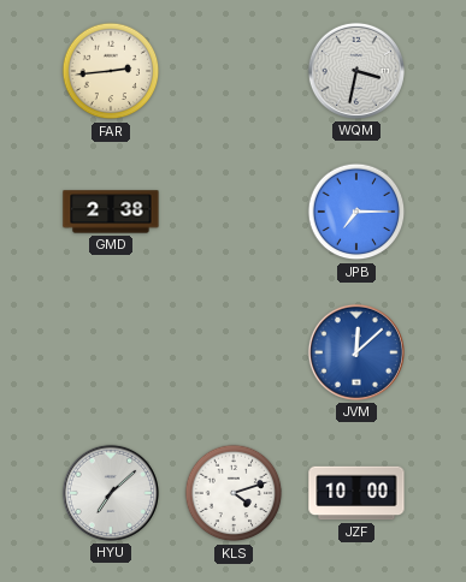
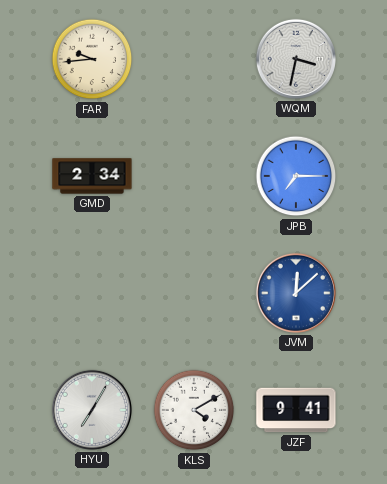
FAR: 2:44 -> 9:44 (92, 59)
GMD: 2:38 -> 2:34 (92, 176)
HYU: 7:08 -> 7:05 (92, 410)
KLS: 4:12 -> 4:10 (194, 410)
JZF: 10:00 -> 9:41 (296, 410)
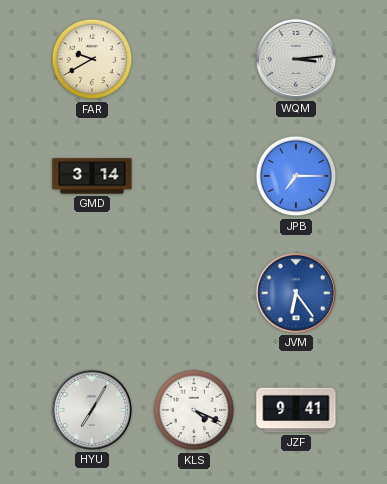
FAR: 9:44 -> 9:40 (92, 59)
WQM: 3:32 -> 3:14 (296, 59)
GMD: 2:34 -> 3:14 (92, 176)
JVM: 12:08 -> 6:24 (296, 293)
KLS: 4:10 -> 4:19 (194, 410)
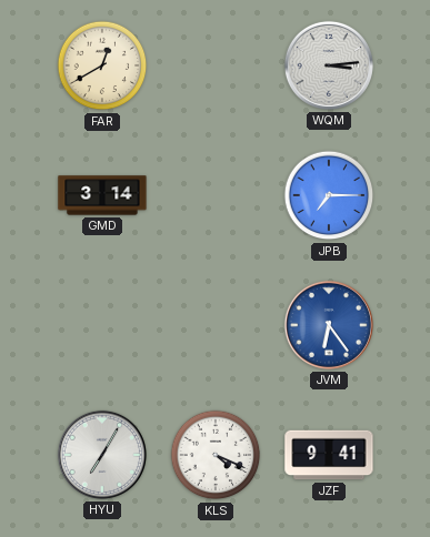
FAR: 9:40 -> 12:40 (102, 65)
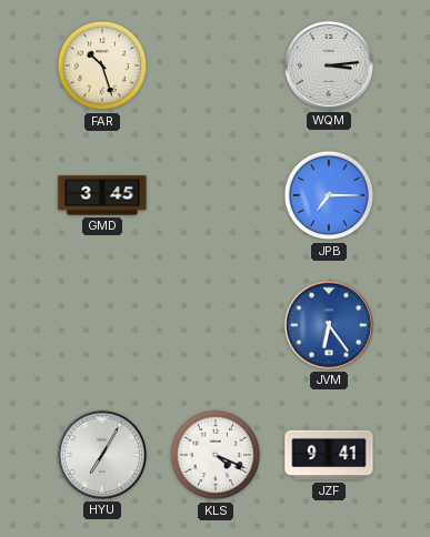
FAR: 12:40 -> 10:27 (102, 65)
GMD: 3:14 -> 3:45 (102, 195)
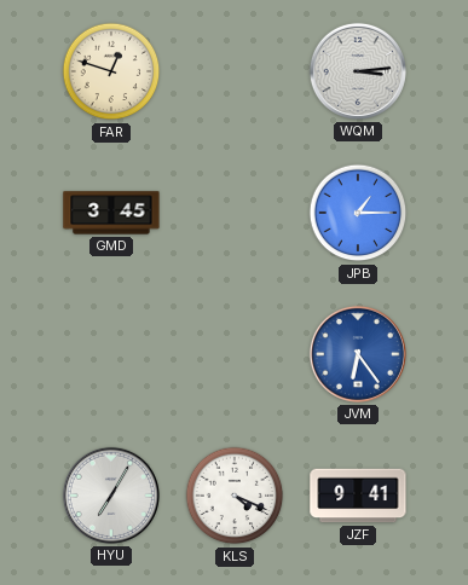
FAR: 10:27 -> 12:48 (111, 71)
JPB: 7:15 -> 1:15 (358, 213)
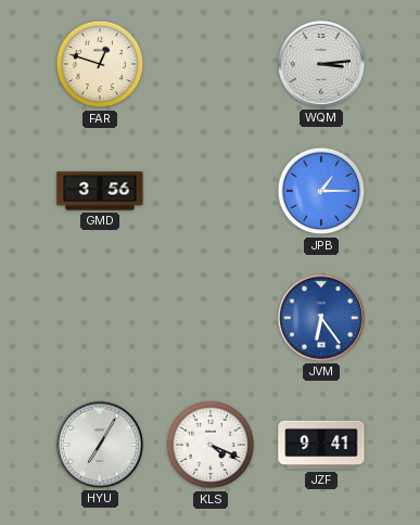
GMD: 3:45 -> 3:56 (100, 191)
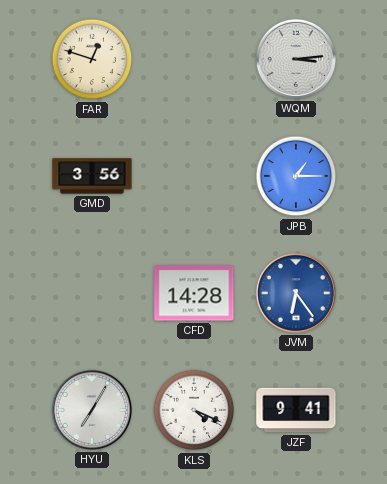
CFD: none -> 14:28 (194, 293)
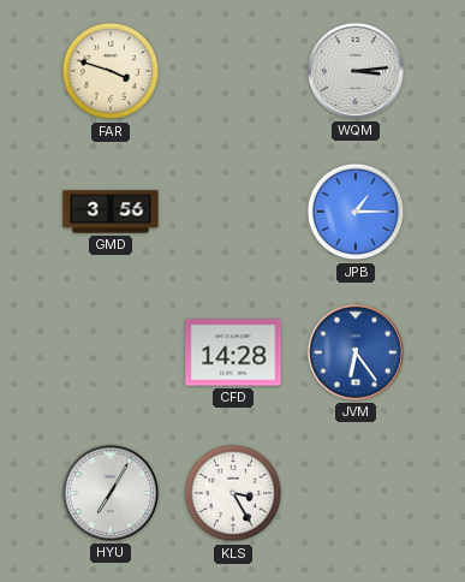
FAR: 12:48 -> 3:48 (111, 71)
KLS: 4:19 -> 3:25 (233, 493)
JZF: 9:41 -> none (296, 410)
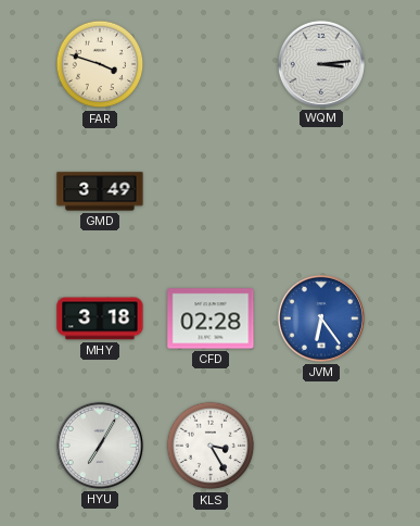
GMD: 3:56 -> 3:49 (100, 191)
JPB: 1:15 -> none (356, 212)
MHY: none -> 3:18 (100, 318)
CFD: 14:28 -> 02:28 (211, 318)
